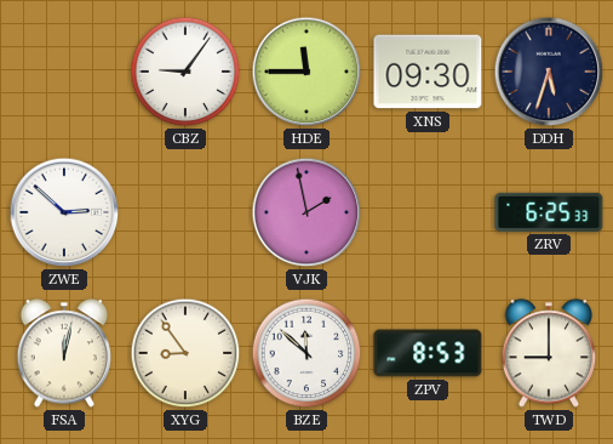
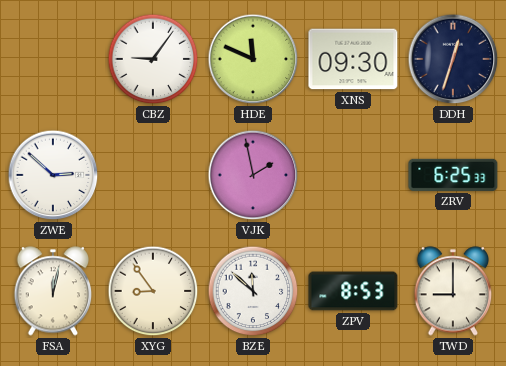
HDE: 11:45 -> 11:49 (253, 59)
DDH: 5:33 -> 12:33 (453, 59)
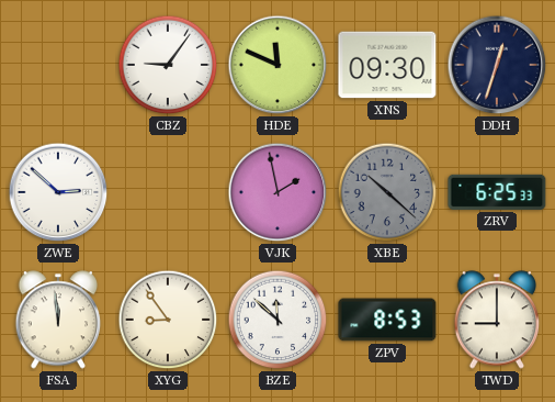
XBE: none -> 10:22 (387, 192)
FSA: 12:02 -> 11:59 (58, 320)
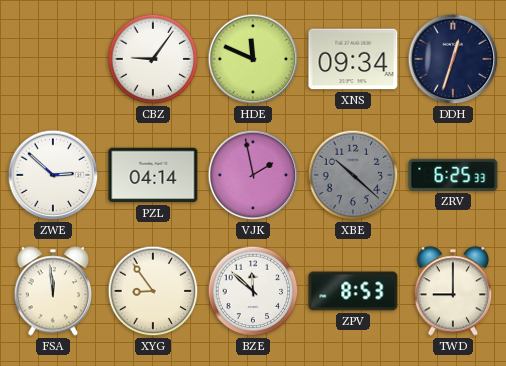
XNS: 09:30 -> 09:34 (353, 59)
PZL: none -> 04:14 (153, 175)
